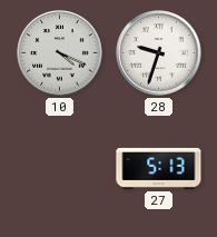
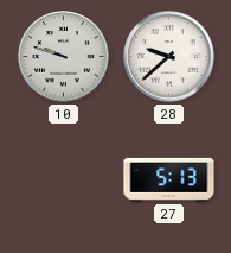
10: 4:19 -> 9:48 (64, 57)
28: 9:33 -> 9:38 (169, 57)
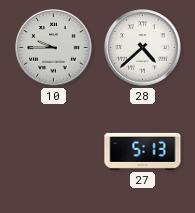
10: 9:48 -> 9:45 (54, 48)
28: 9:38 -> 4:38 (143, 48)
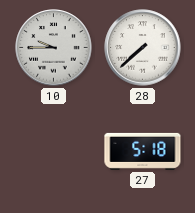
28: 4:38 -> 7:38 (143, 48)
27: 5:13 -> 5:18 (143, 151)
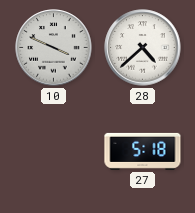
10: 9:45 -> 3:49 (54, 48)
28: 7:38 -> 4:38 (143, 48)
